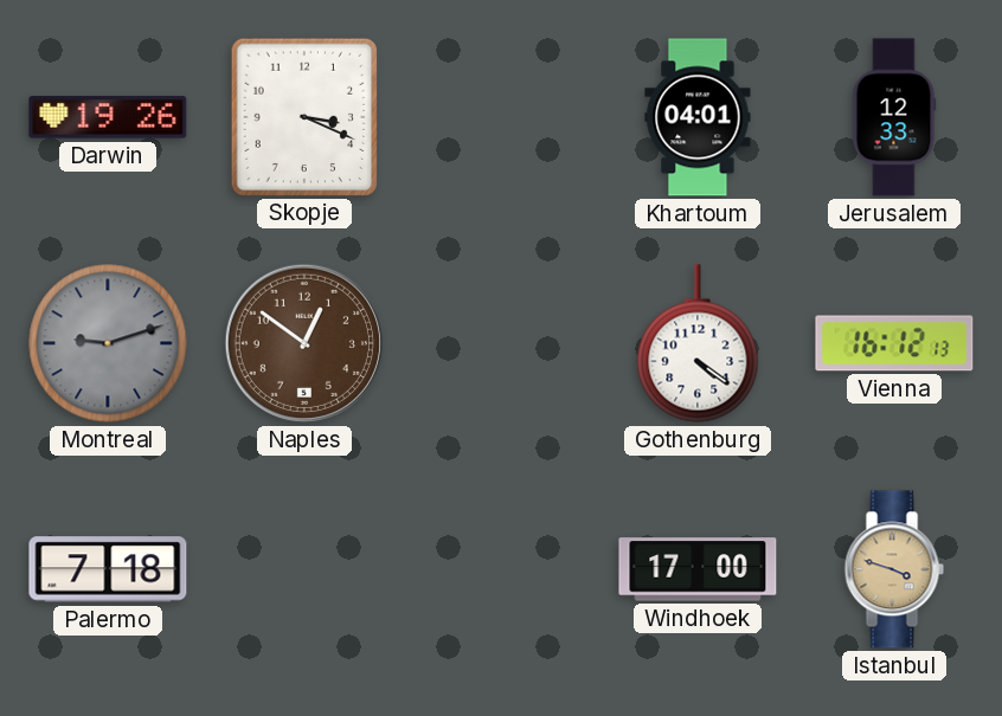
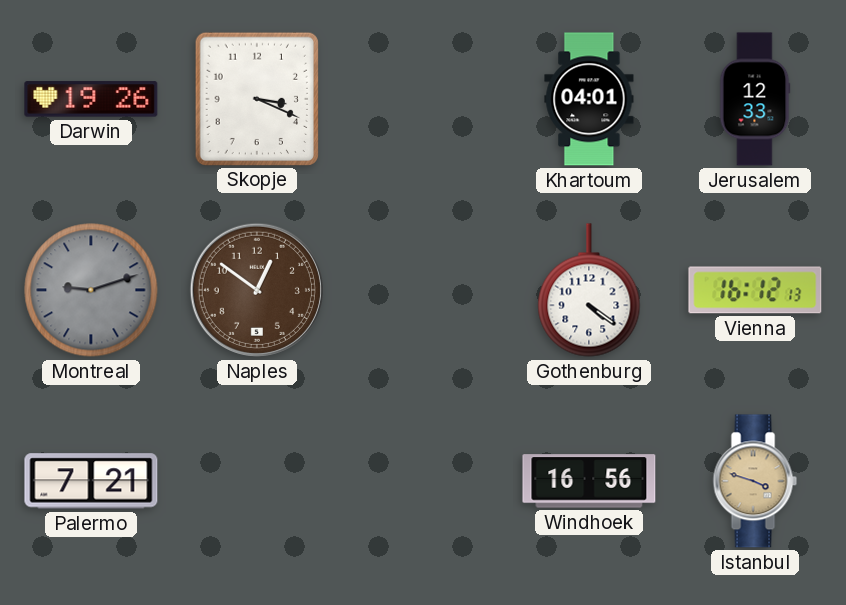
Palermo: 7:18 -> 7:21 (91, 481)
Windhoek: 17:00 -> 16:56 (589, 481)
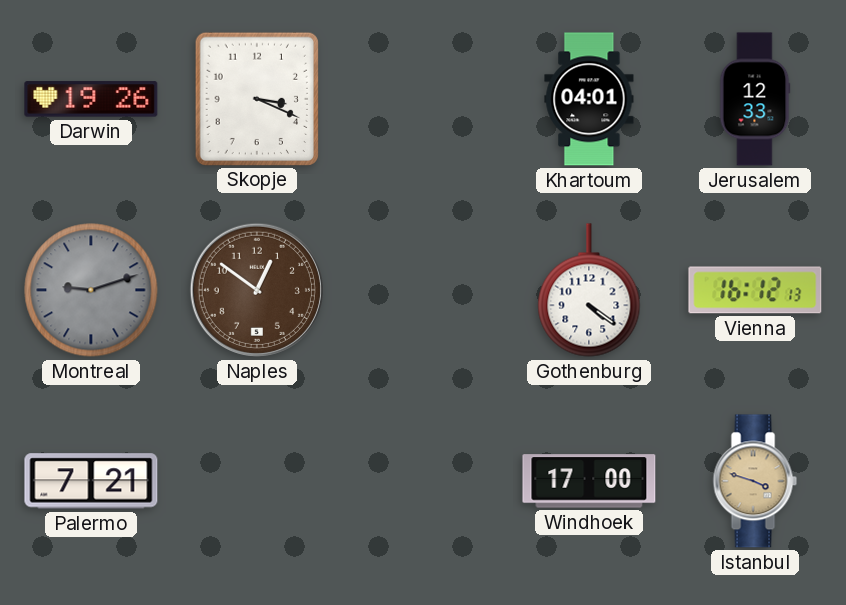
Windhoek: 16:56 -> 17:00 (589, 481)
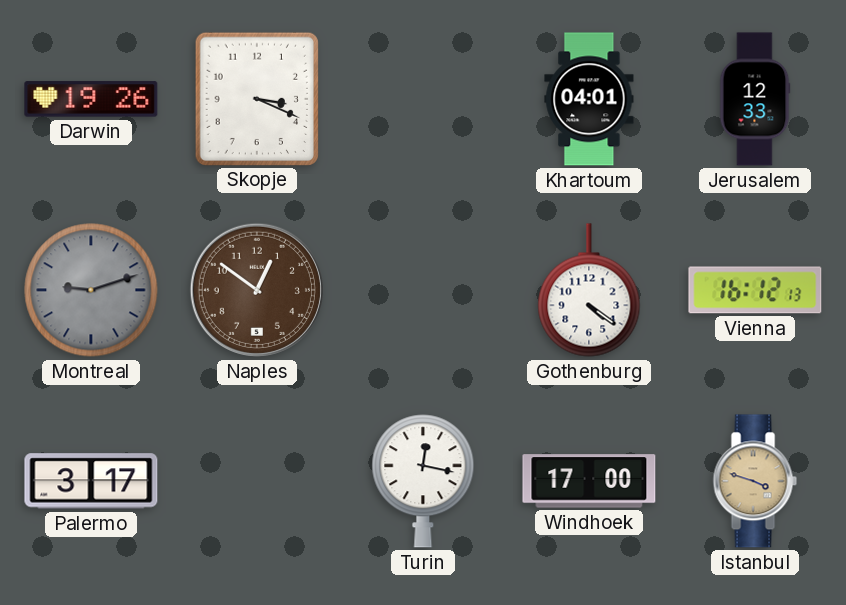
Palermo: 7:21 -> 3:17 (91, 481)
Turin: none -> 12:17 (423, 481)
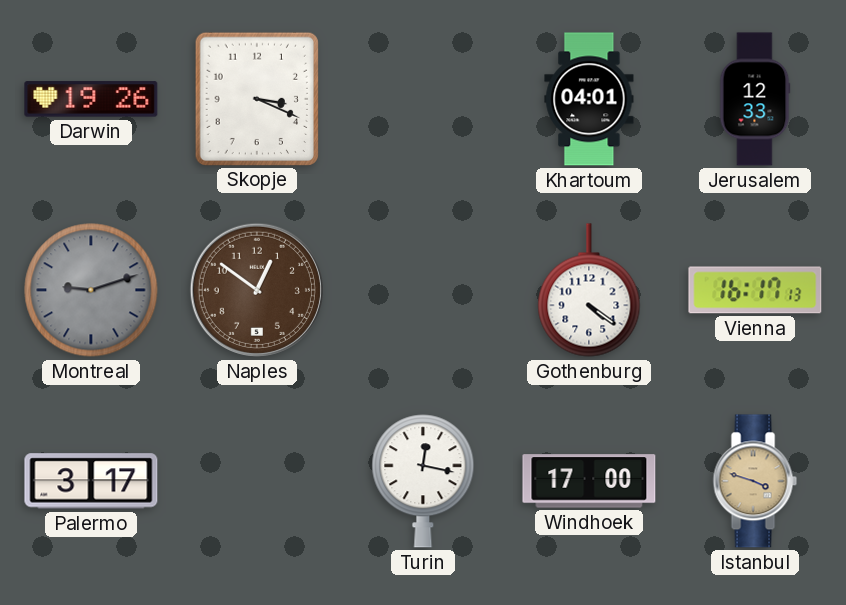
Vienna: 16:12 -> 16:17 (755, 290)
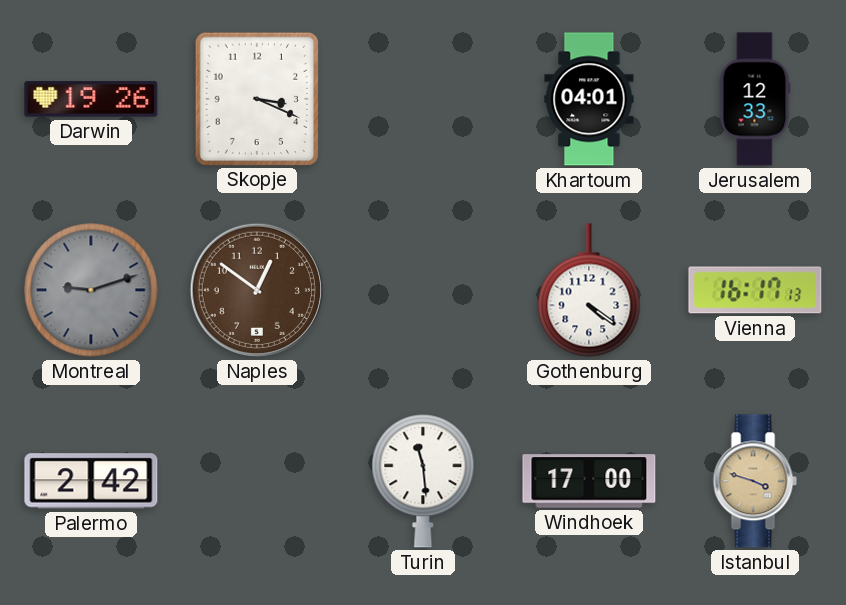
Palermo: 3:17 -> 2:42 (91, 481)
Turin: 12:17 -> 11:29 (423, 481)
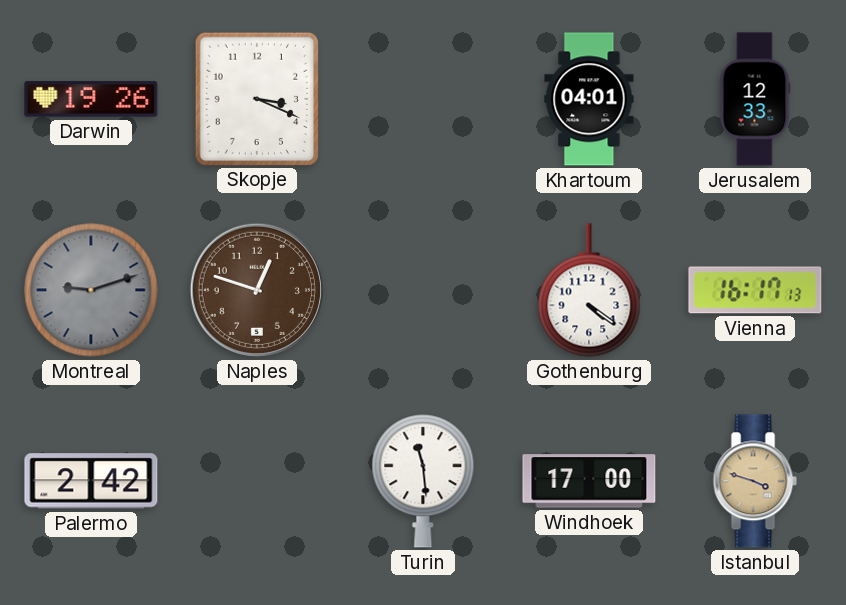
Naples: 12:51 -> 12:48 (257, 290)
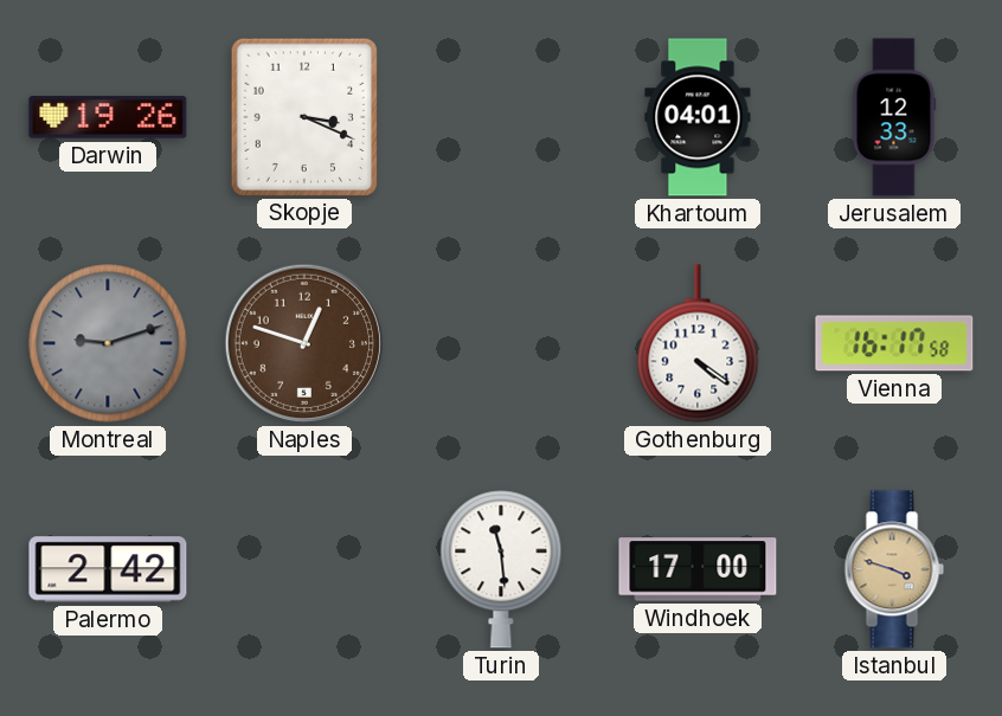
Vienna: 16:17:13 -> 16:17:58 (894, 343)
